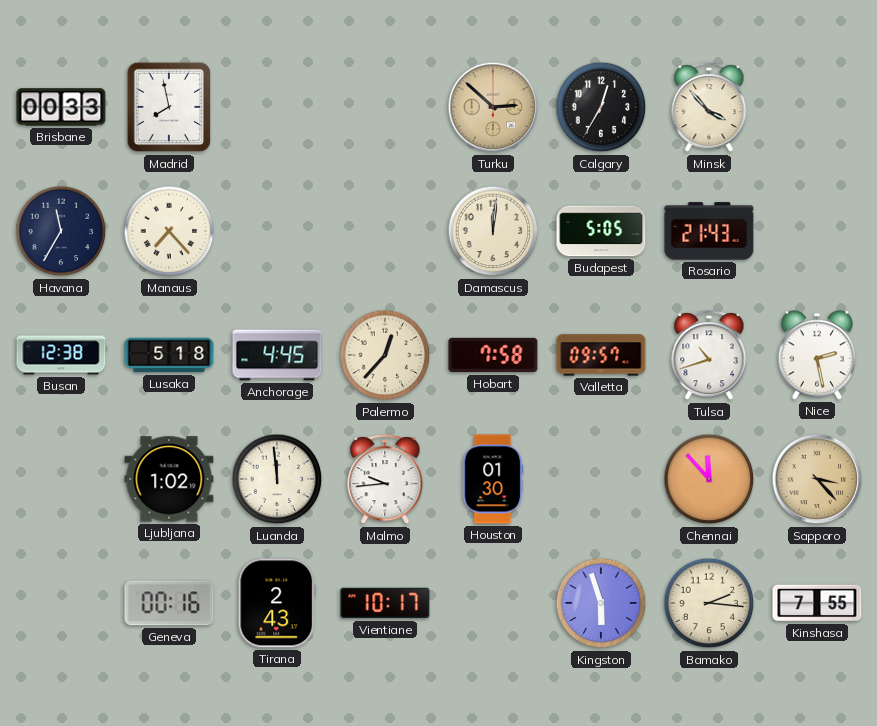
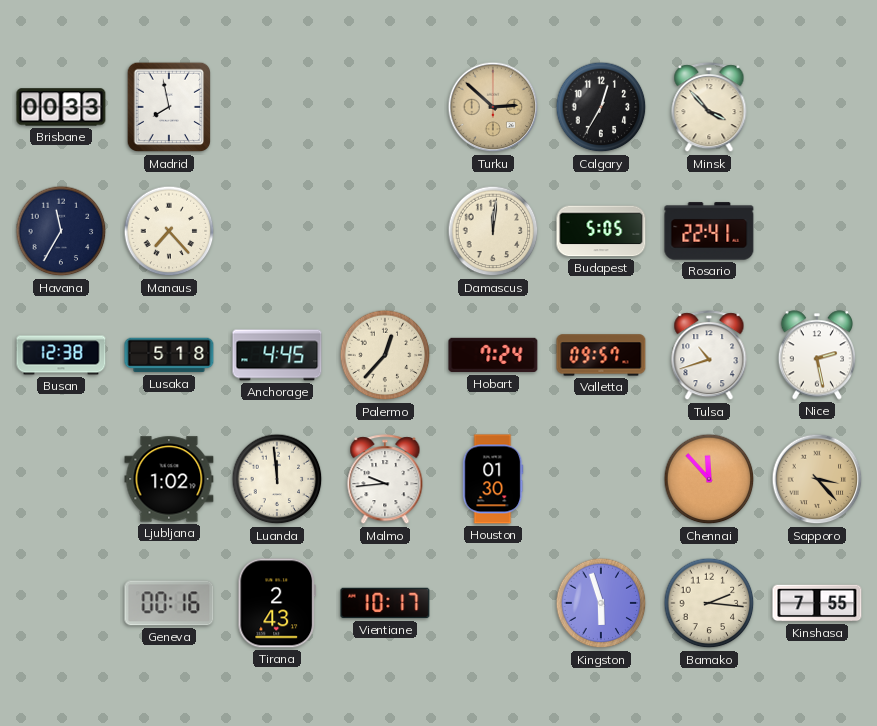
Rosario: 21:43 -> 22:41 (709, 231)
Hobart: 7:58 -> 7:24 (493, 355)
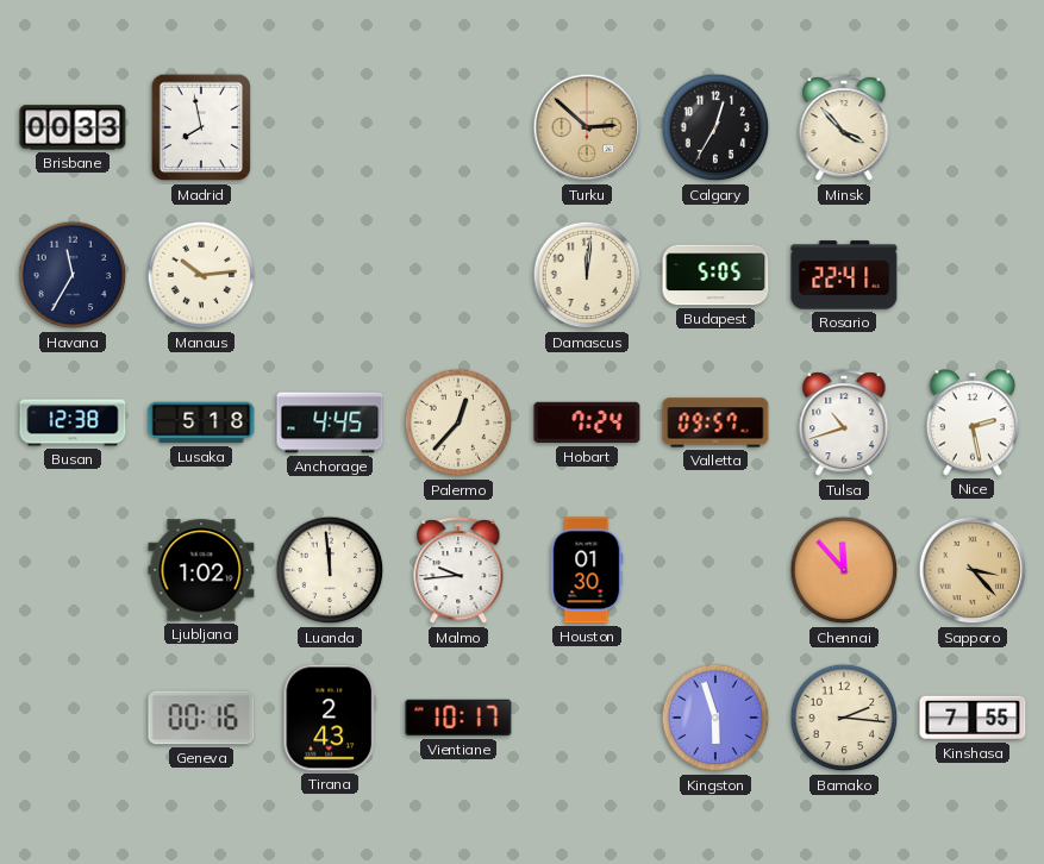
Manaus: 7:23 -> 10:14 (201, 275)
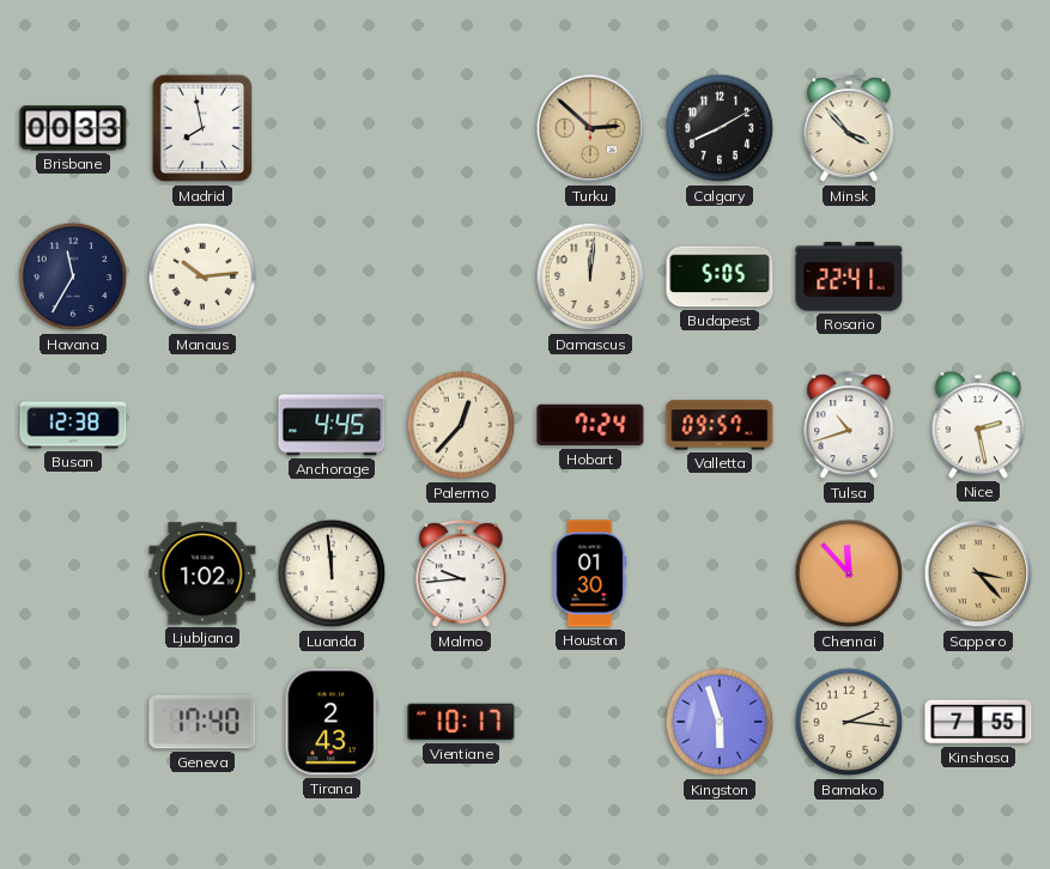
Calgary: 12:35 -> 8:10 (720, 128)
Lusaka: 5:18 -> none (201, 422)
Geneva: 00:16 -> 17:40 (202, 722)
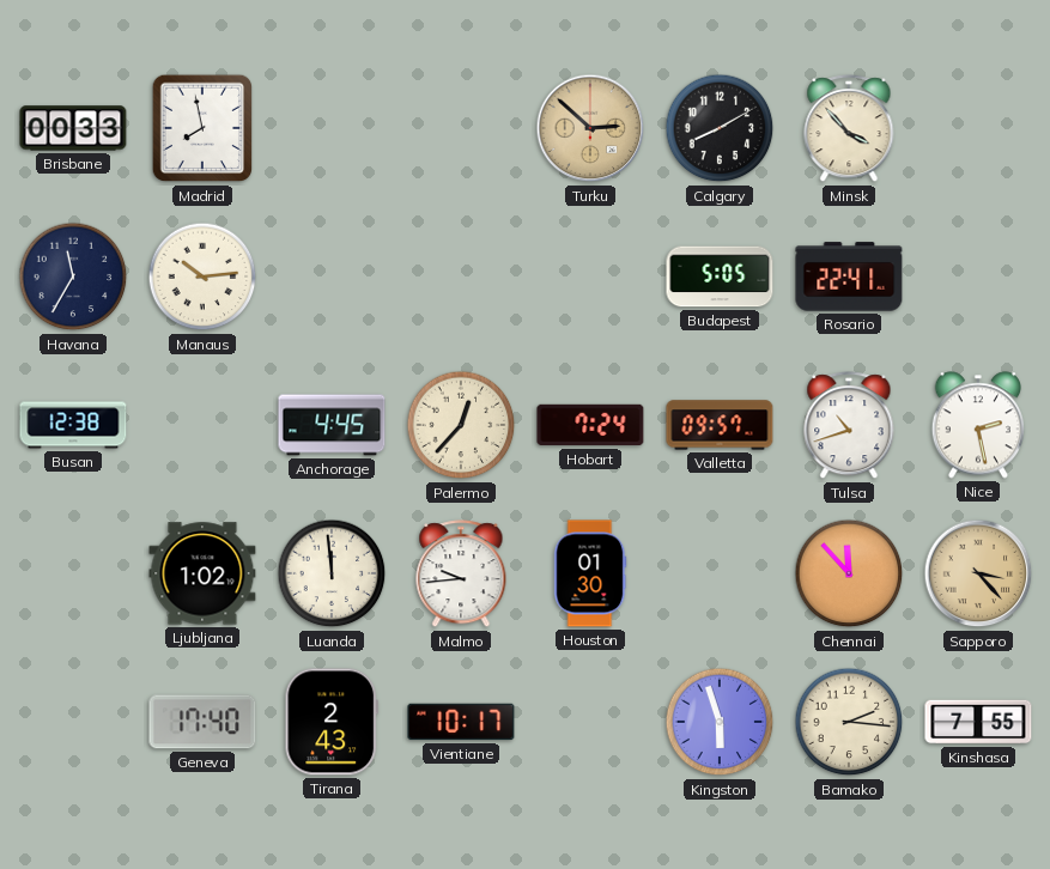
Damascus: 12:01 -> none (590, 276)
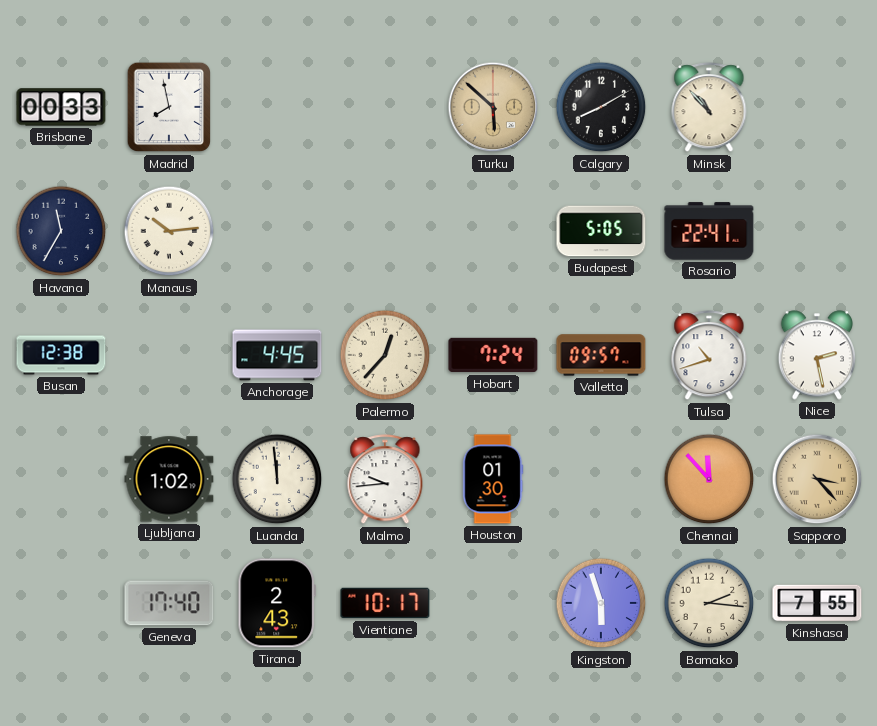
Turku: 2:52 -> 5:52 (493, 107)
Minsk: 3:53 -> 10:53 (709, 108)
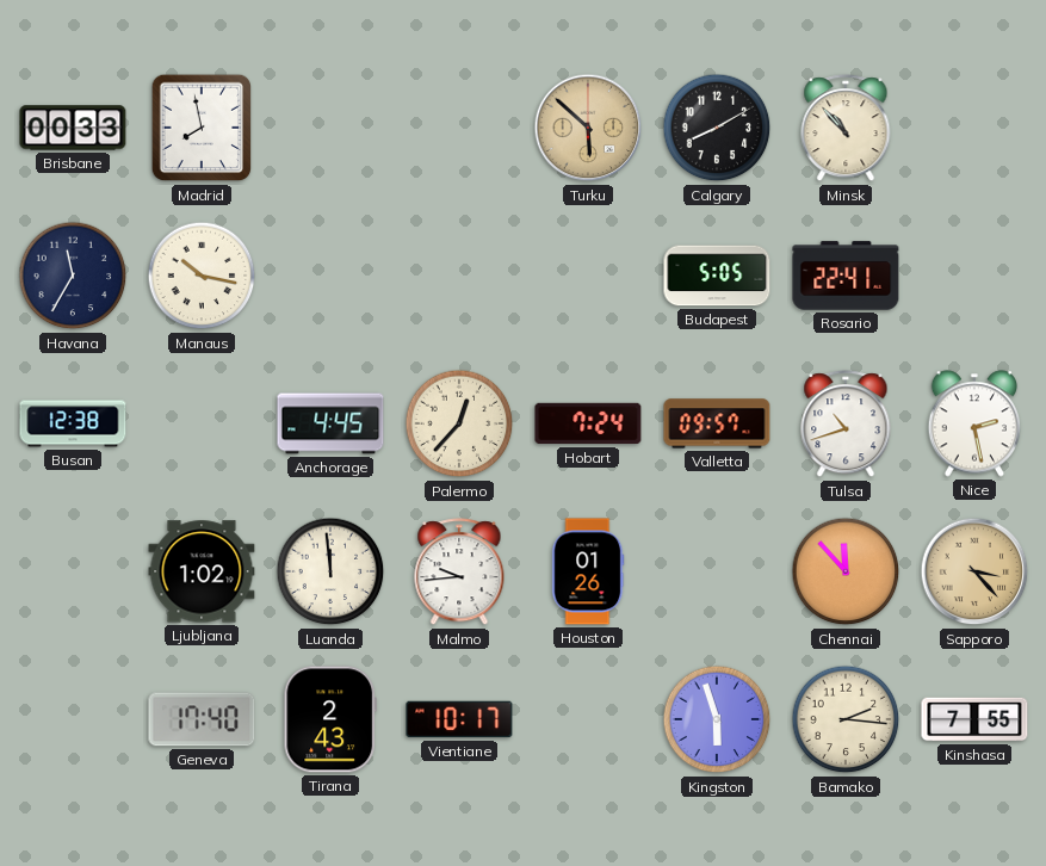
Manaus: 10:14 -> 10:17 (202, 276)
Houston: 01:30 -> 01:26 (588, 571)
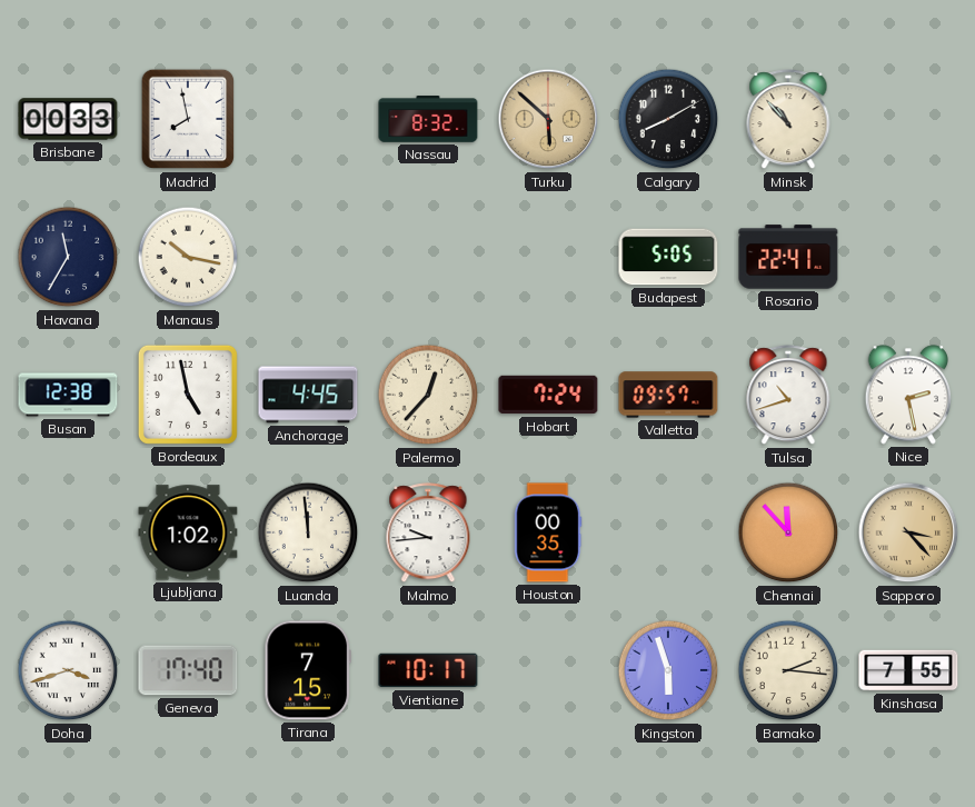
Nassau: none -> 8:32 (428, 119)
Bordeaux: none -> 4:58 (188, 395)
Houston: 01:26 -> 00:35 (548, 532)
Doha: none -> 3:42 (68, 670)
Tirana: 2:43 -> 7:15 (307, 670)
